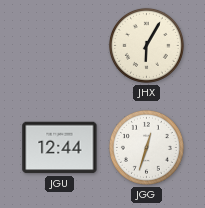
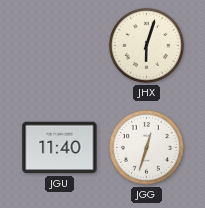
JHX: 6:05 -> 6:03 (146, 45)
JGU: 12:44 -> 11:40 (60, 148)
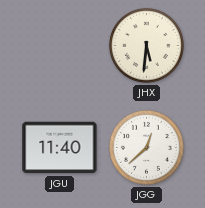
JHX: 6:03 -> 5:31 (146, 45)
JGG: 12:33 -> 12:38 (146, 147)
